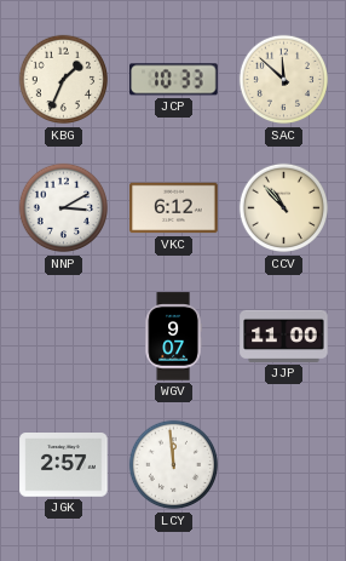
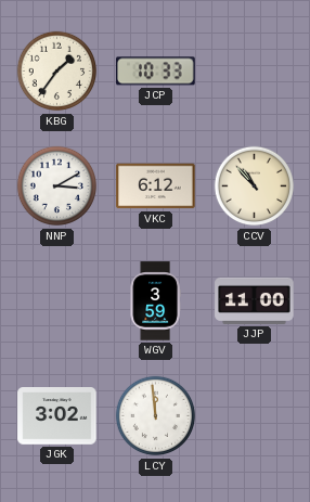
KBG: 1:34 -> 1:36 (57, 72)
SAC: 11:52 -> none (284, 80)
WGV: 9:07 -> 3:59 (155, 301)
JGK: 2:57 -> 3:02 (57, 416)
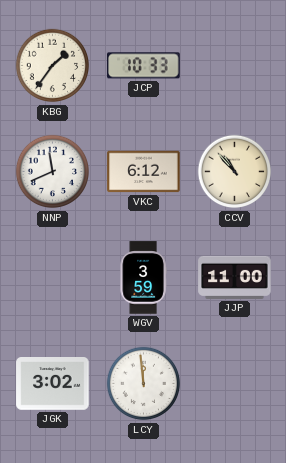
NNP: 3:10 -> 11:41 (53, 172)
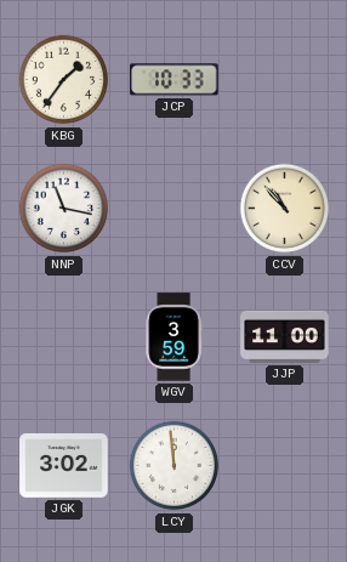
NNP: 11:41 -> 11:17 (64, 209)
VKC: 6:12 -> none (144, 172)
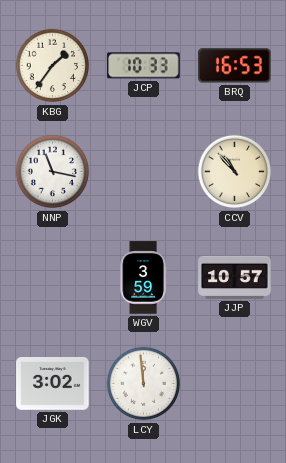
BRQ: none -> 16:53 (235, 66)
JJP: 11:00 -> 10:57 (235, 277)
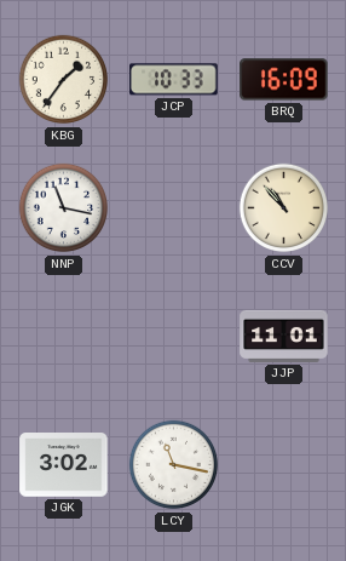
BRQ: 16:53 -> 16:09 (284, 80)
WGV: 3:59 -> none (143, 278)
JJP: 10:57 -> 11:01 (284, 336)
LCY: 11:59 -> 11:17 (174, 465)
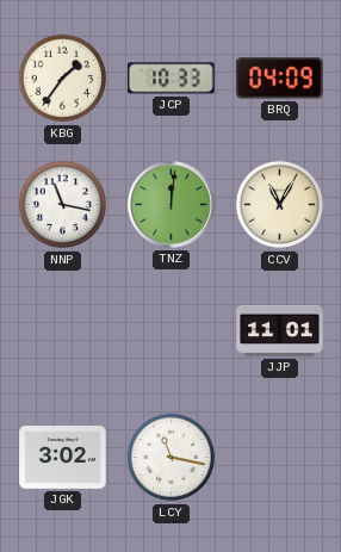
BRQ: 16:09 -> 04:09 (280, 79)
TNZ: none -> 12:01 (172, 205)
CCV: 10:53 -> 11:05 (280, 205)
